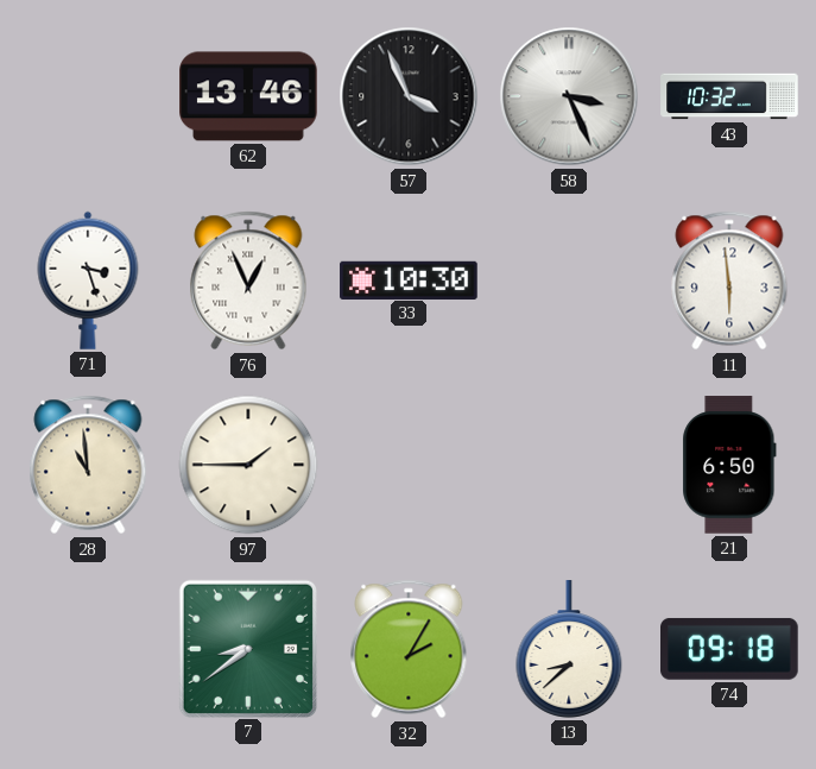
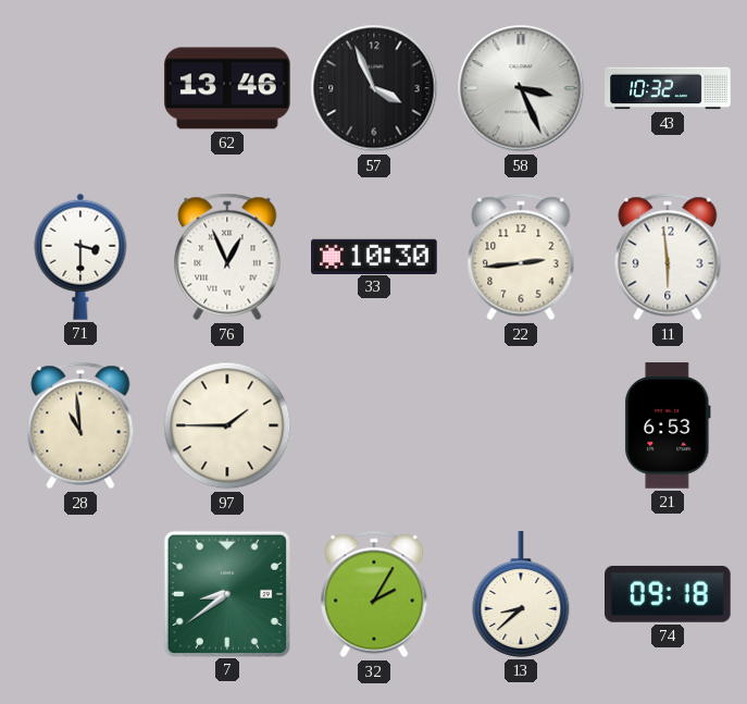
71: 3:27 -> 3:30 (80, 257)
22: none -> 2:44 (521, 257)
21: 6:50 -> 6:53 (668, 425)
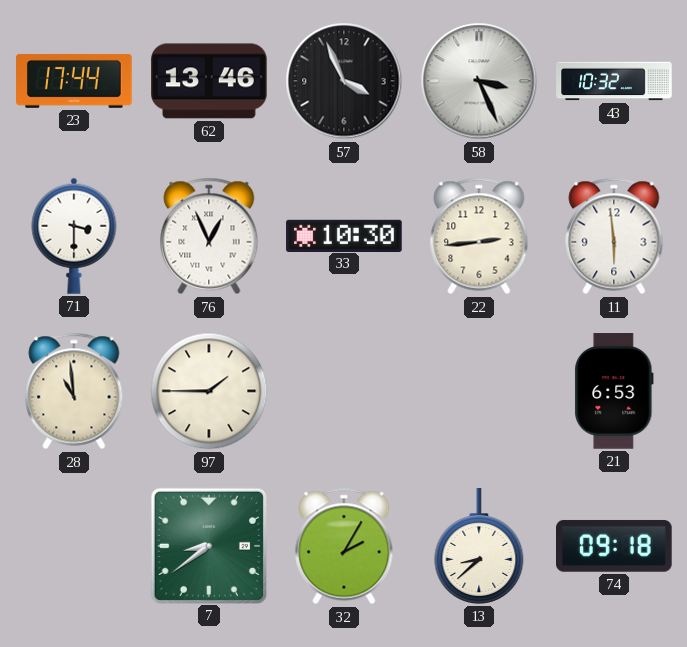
23: none -> 17:44 (74, 81)
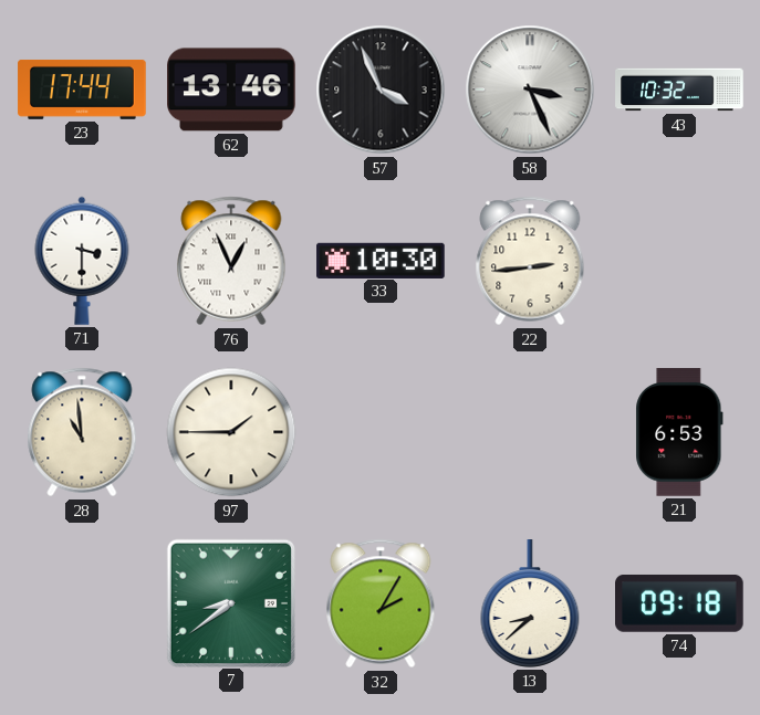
11: 5:59 -> none (614, 236)
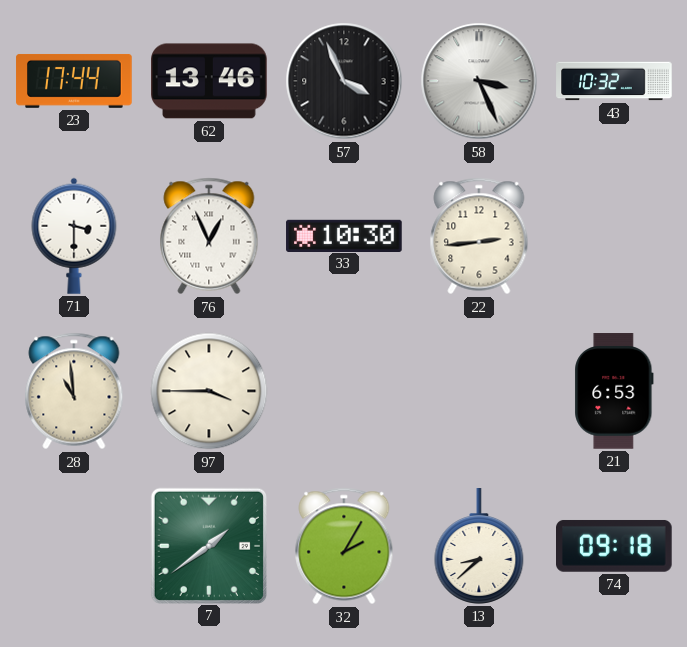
97: 1:45 -> 3:45 (209, 391)
7: 8:39 -> 1:39 (208, 545)
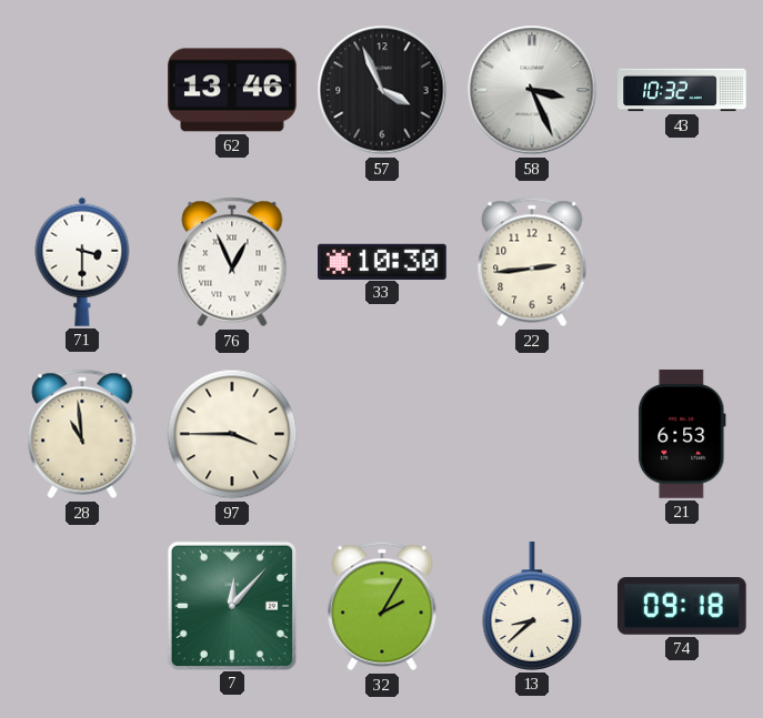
23: 17:44 -> none (74, 81)
7: 1:39 -> 12:07 (231, 605)
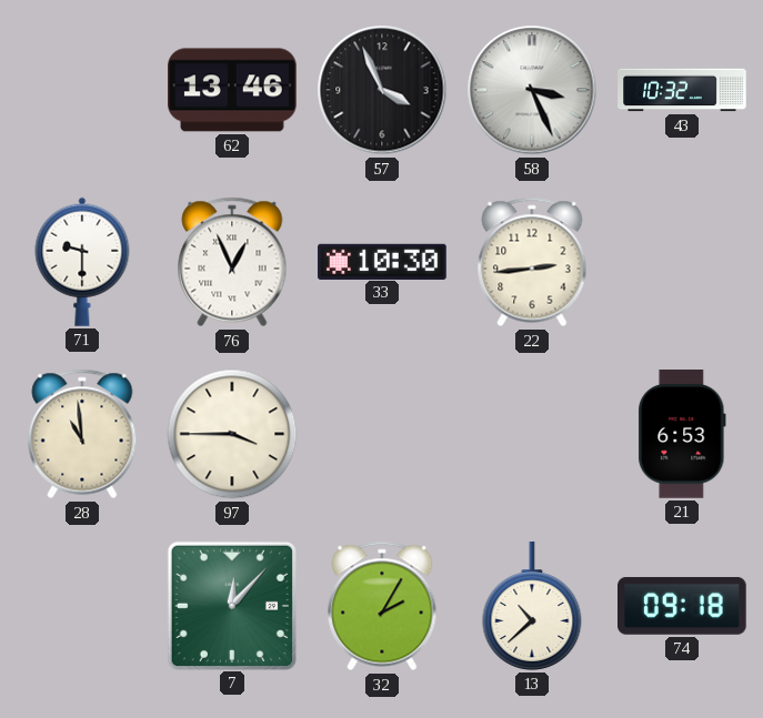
71: 3:30 -> 9:30 (82, 262)
13: 8:38 -> 10:38 (532, 606)
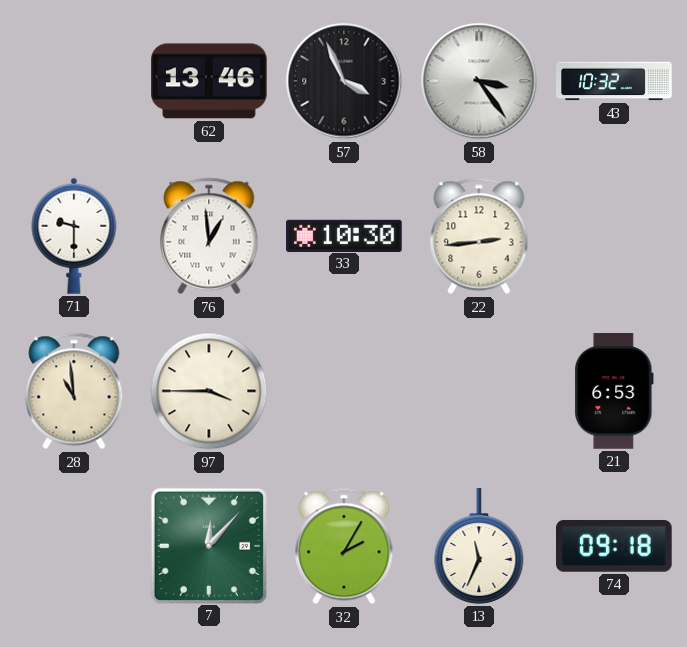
58: 3:26 -> 3:24 (479, 81)
76: 12:56 -> 12:59 (209, 236)
13: 10:38 -> 11:34 (479, 546)
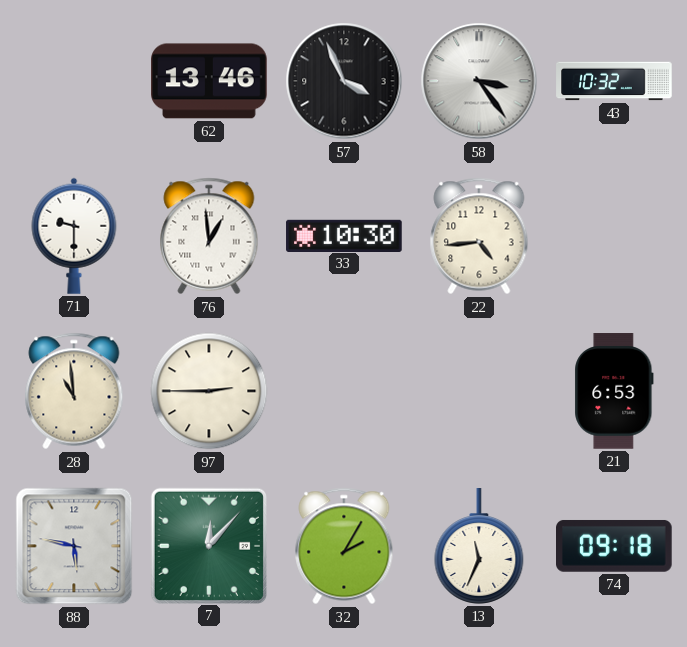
22: 2:44 -> 4:44 (479, 236)
97: 3:45 -> 2:45 (209, 391)
88: none -> 5:47 (74, 546)
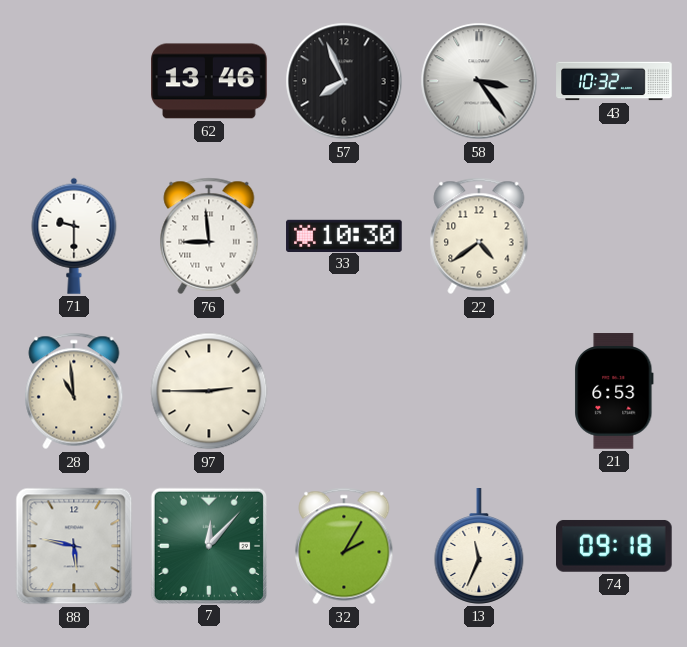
57: 3:56 -> 7:56 (344, 81)
76: 12:59 -> 8:59 (209, 236)
22: 4:44 -> 4:39 (479, 236)
